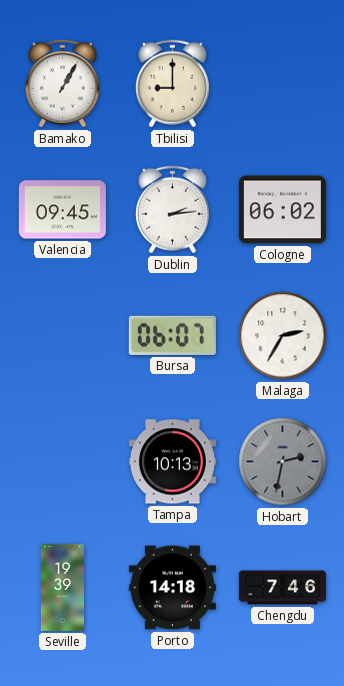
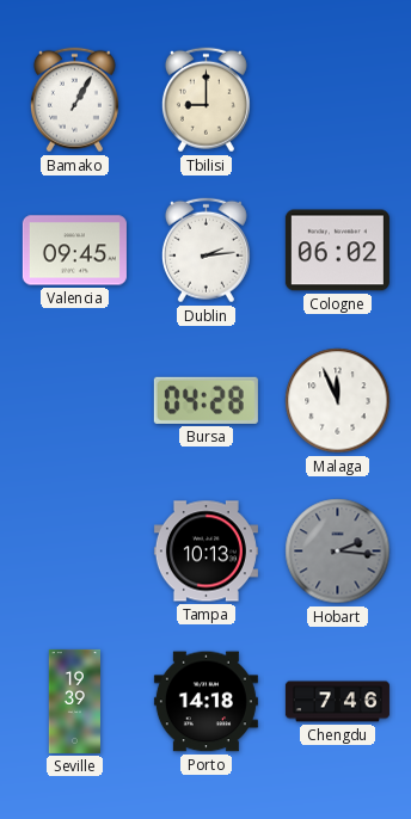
Bursa: 06:07 -> 04:28 (205, 400)
Malaga: 2:35 -> 11:56 (338, 401)
Hobart: 2:32 -> 2:16 (338, 552)
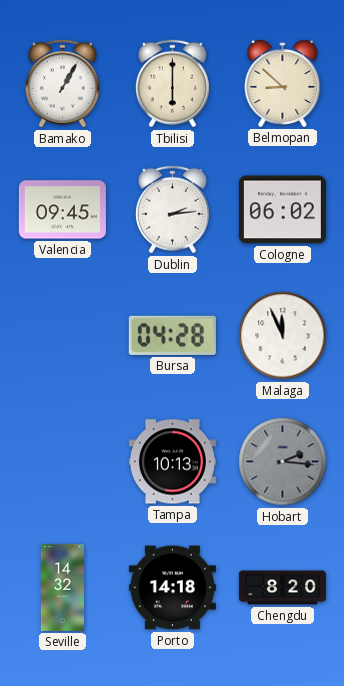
Tbilisi: 9:00 -> 6:00 (172, 84)
Belmopan: none -> 8:52 (283, 83)
Seville: 19:39 -> 14:32 (62, 587)
Chengdu: 7:46 -> 8:20 (282, 588)
